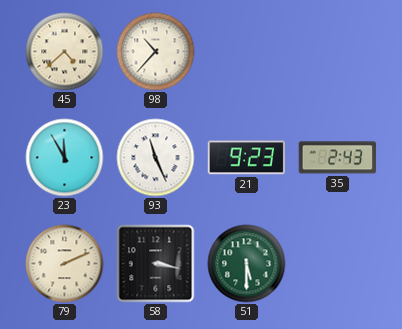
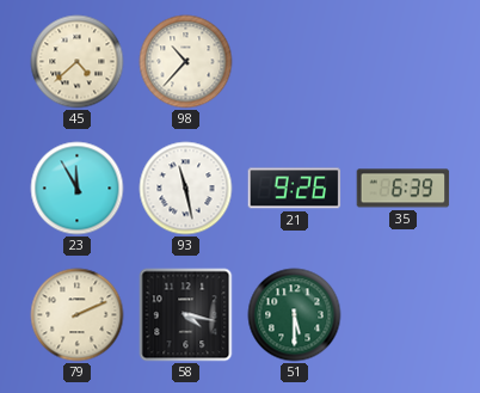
93: 11:26 -> 11:28 (186, 189)
21: 9:23 -> 9:26 (295, 189)
35: 2:43 -> 6:39 (404, 189)
58: 3:17 -> 4:17 (186, 315)
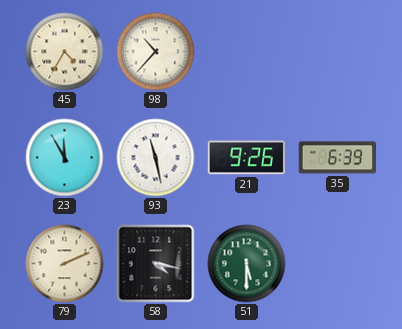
45: 4:38 -> 4:35 (65, 52)
